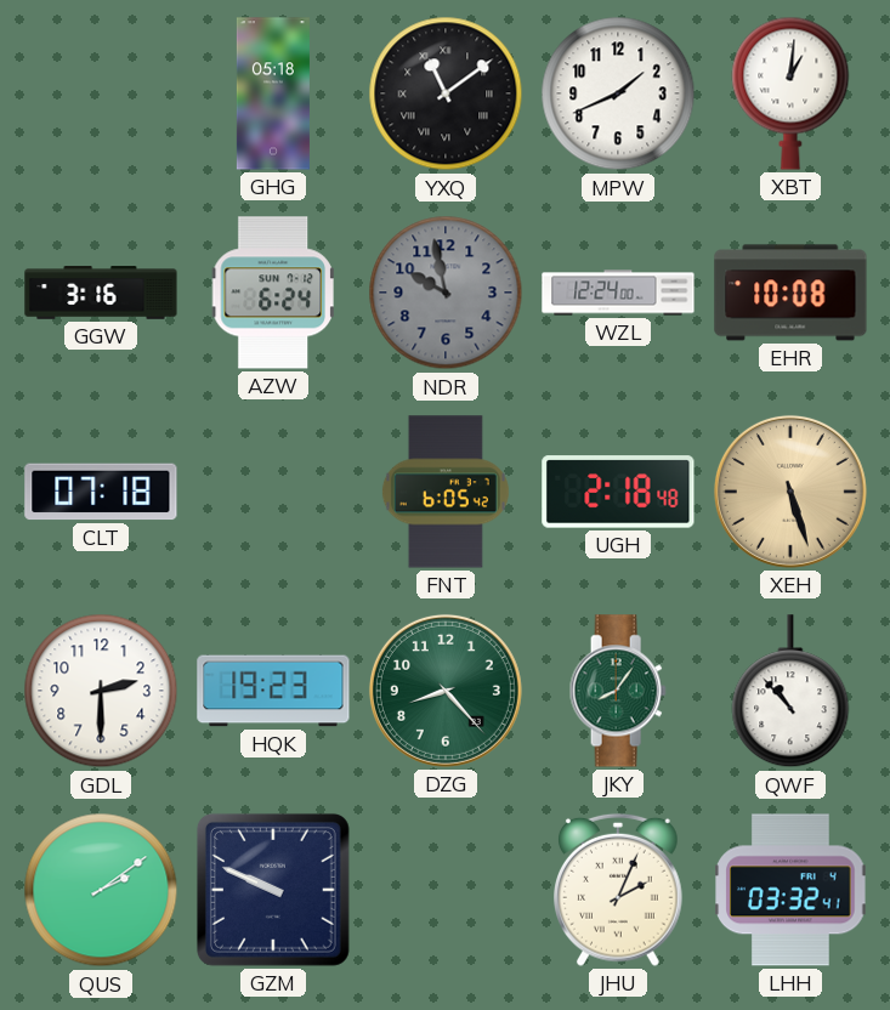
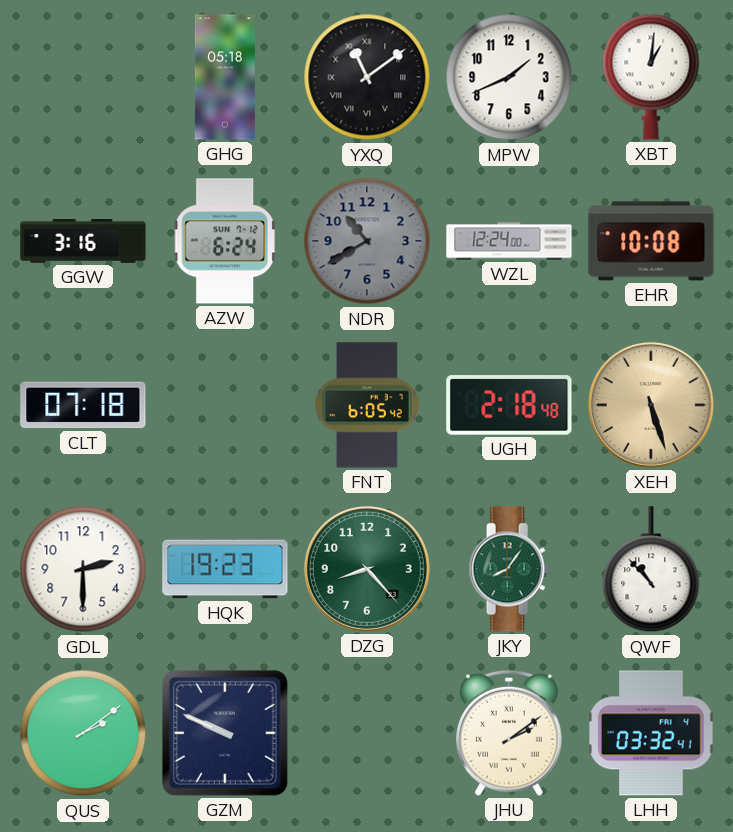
NDR: 9:58 -> 10:40 (367, 241)
JHU: 2:04 -> 2:09 (510, 733)
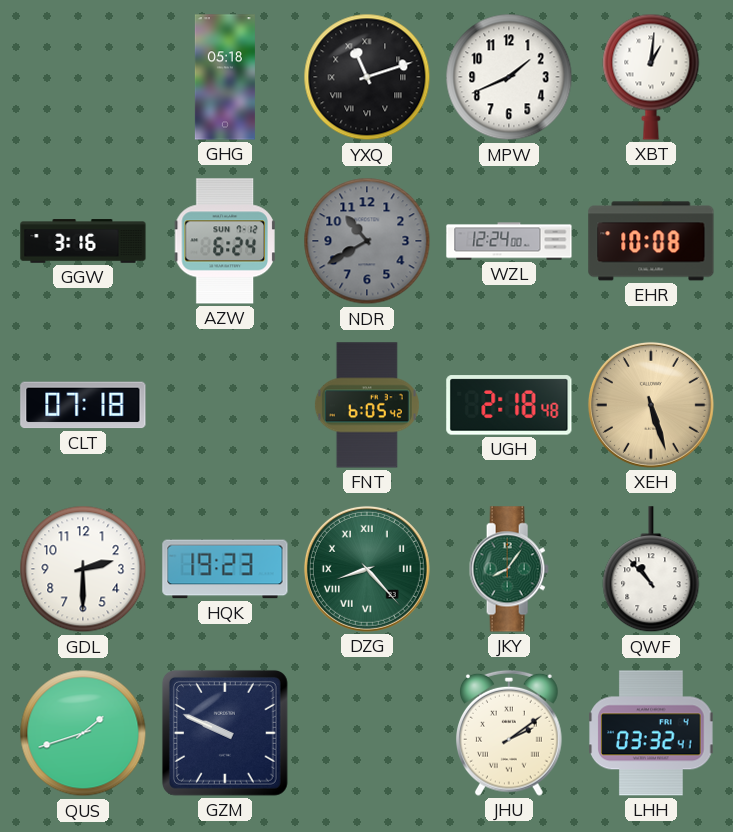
YXQ: 11:09 -> 11:12 (367, 77)
DZG numerals: Arabic -> Roman (367, 569)
QUS: 2:09 -> 1:42 (83, 733)
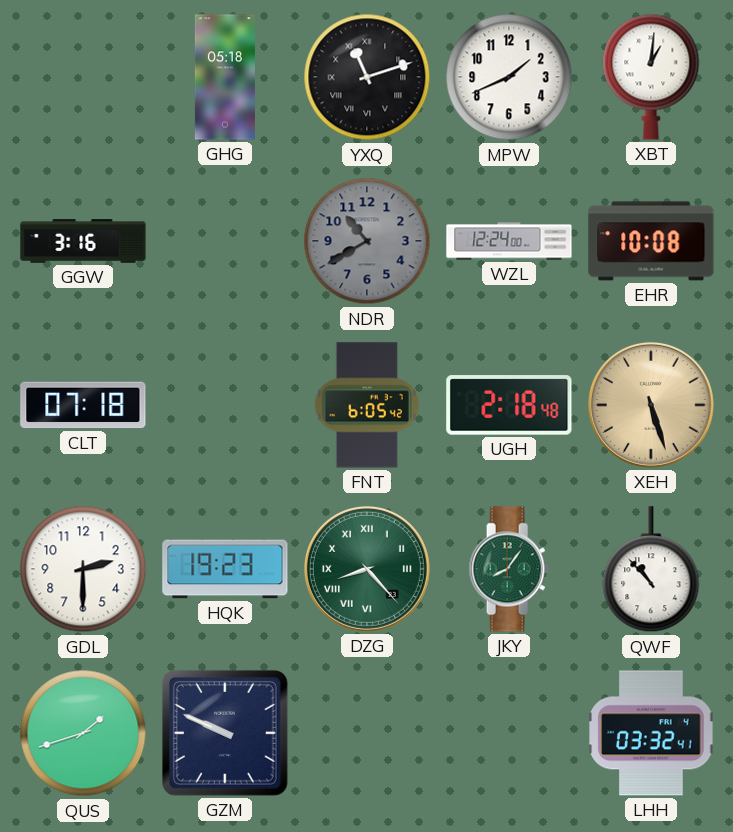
AZW: 6:24 -> none (225, 241)
JHU: 2:09 -> none (510, 733)
